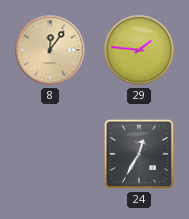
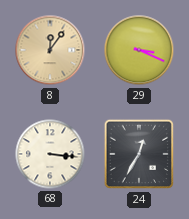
29: 1:46 -> 3:19 (139, 50)
68: none -> 3:16 (50, 154)
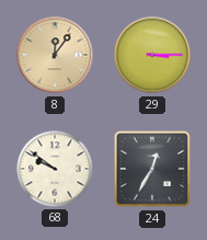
29: 3:19 -> 3:15 (152, 55)
68: 3:16 -> 9:51 (55, 169)
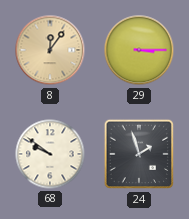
24: 12:35 -> 1:57 (139, 154)
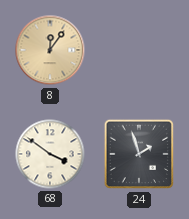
29: 3:15 -> none (139, 50)
68: 9:51 -> 3:51 (50, 154)
